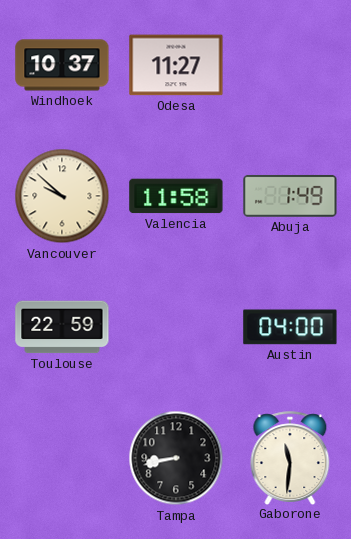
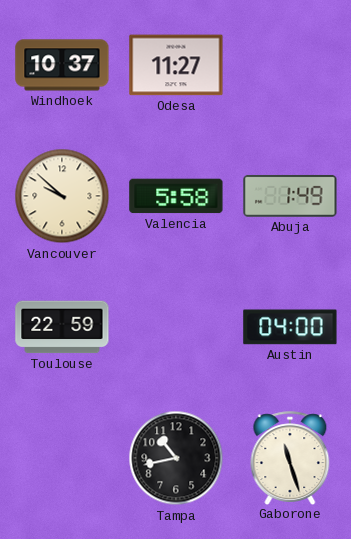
Valencia: 11:58 -> 5:58 (176, 196)
Tampa: 8:43 -> 10:43 (176, 458)
Gaborone: 11:31 -> 11:27 (290, 458)
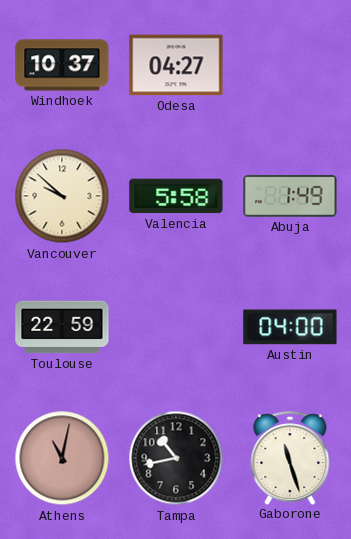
Odesa: 11:27 -> 04:27 (176, 65)
Athens: none -> 11:02 (62, 458)
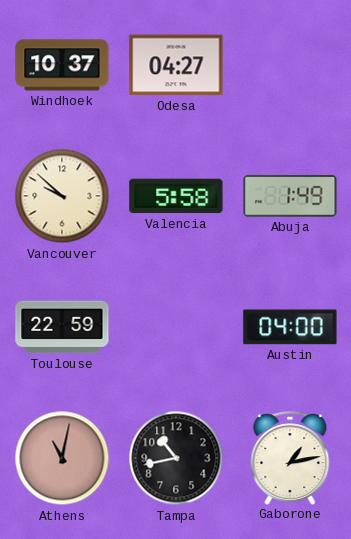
Gaborone: 11:27 -> 1:13 (290, 458)
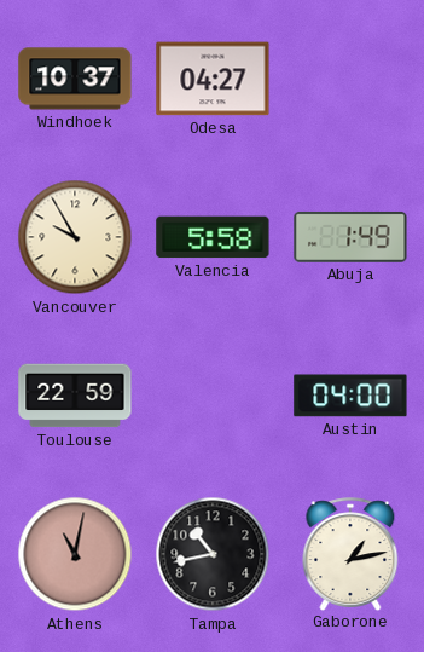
Vancouver: 9:52 -> 9:55 (75, 237)
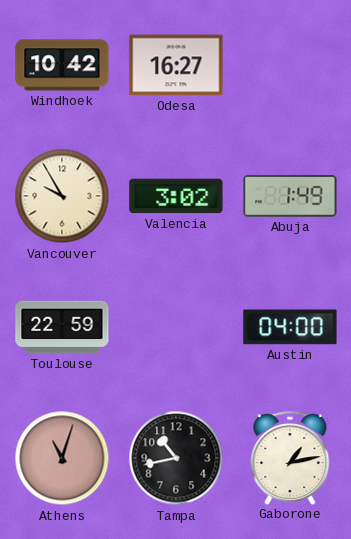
Windhoek: 10:37 -> 10:42 (62, 65)
Odesa: 04:27 -> 16:27 (176, 65)
Valencia: 5:58 -> 3:02 (176, 196)
Athens: 11:02 -> 11:03 (62, 458)
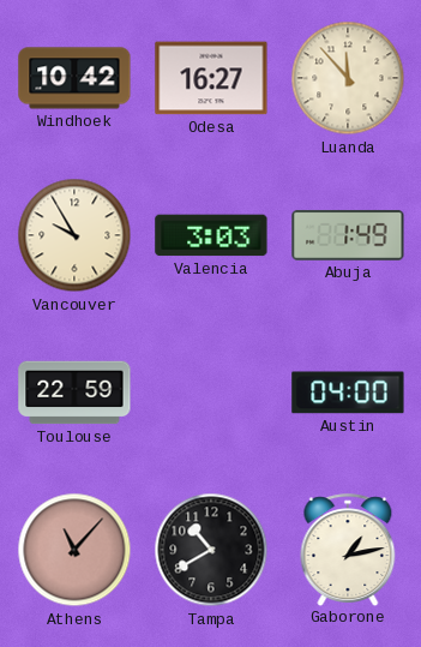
Luanda: none -> 11:53 (348, 78)
Valencia: 3:02 -> 3:03 (211, 235)
Athens: 11:03 -> 11:07 (74, 550)
Tampa: 10:43 -> 10:40 (211, 550)
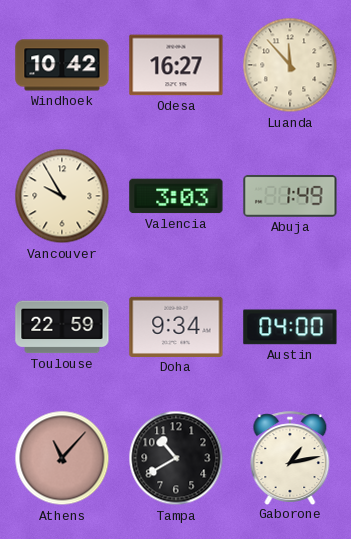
Doha: none -> 9:34 (176, 327)
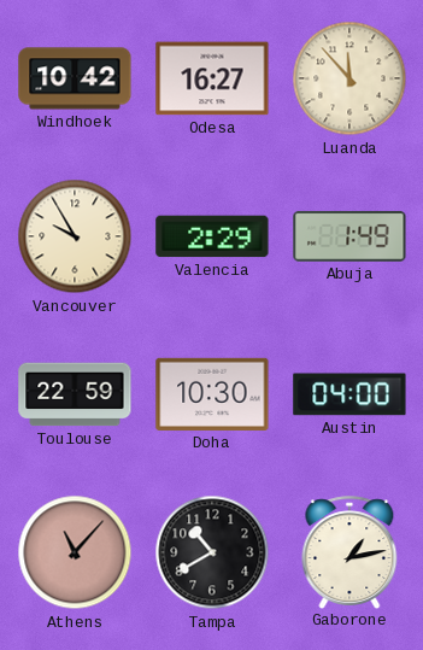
Valencia: 3:03 -> 2:29 (212, 236)
Doha: 9:34 -> 10:30 (212, 394)
